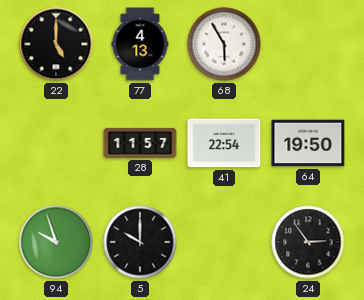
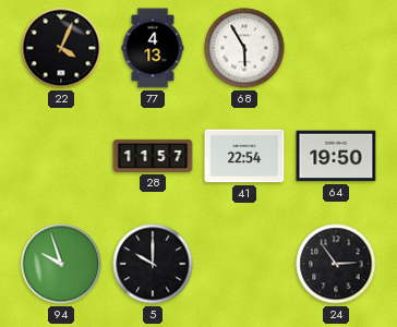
22: 5:00 -> 4:04 (61, 48)
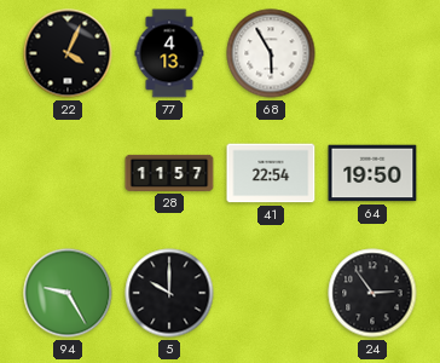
94: 9:57 -> 9:25 (68, 293)
